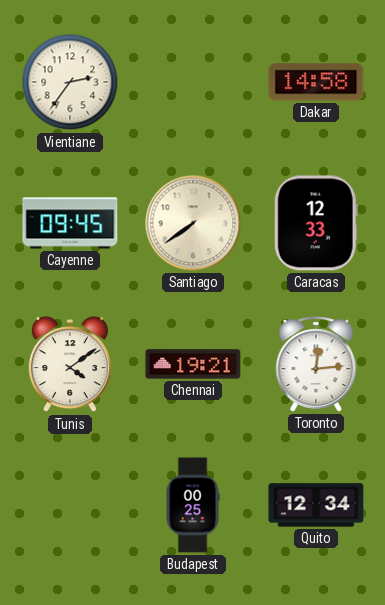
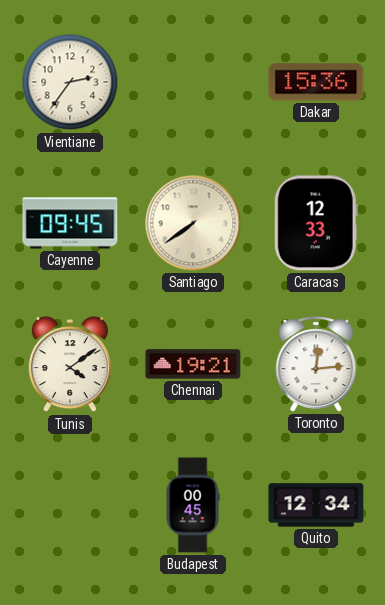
Dakar: 14:58 -> 15:36 (316, 82)
Budapest: 00:25 -> 00:45 (193, 505)
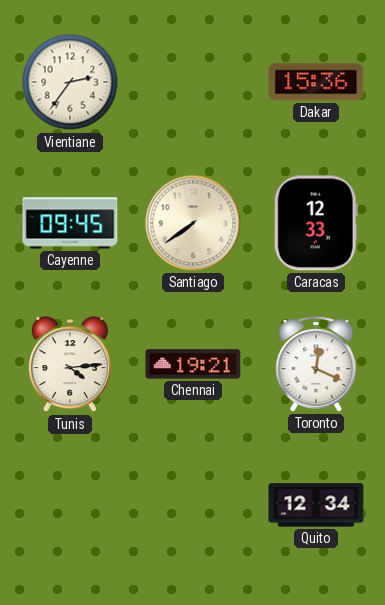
Tunis: 4:09 -> 4:14 (70, 365)
Toronto: 12:14 -> 12:19 (316, 364)
Budapest: 00:45 -> none (193, 505)
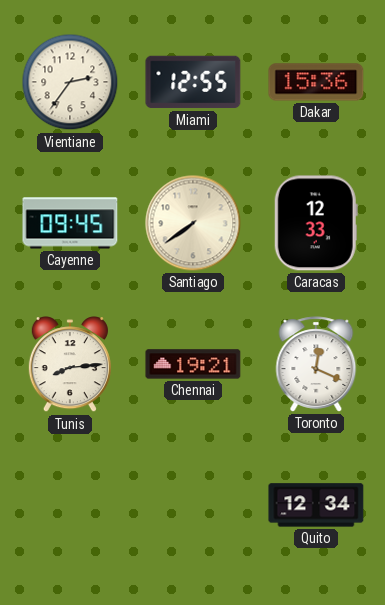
Miami: none -> 12:55 (193, 82)
Tunis: 4:14 -> 8:14 (70, 365)
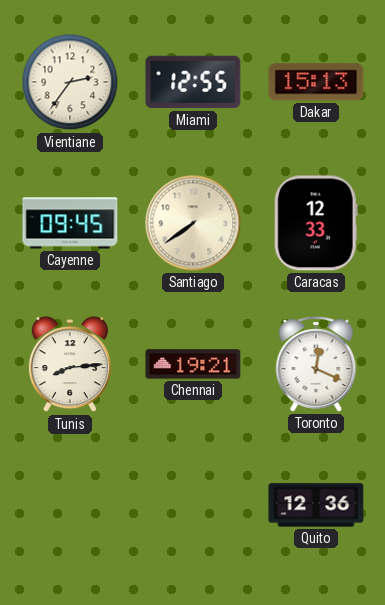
Dakar: 15:36 -> 15:13 (316, 82)
Quito: 12:34 -> 12:36 (316, 505)
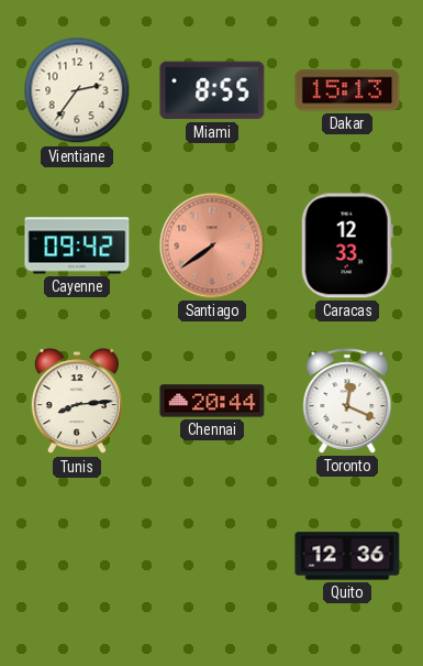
Miami: 12:55 -> 8:55 (212, 90)
Cayenne: 09:45 -> 09:42 (77, 245)
Santiago dial: cream -> salmon (212, 245)
Chennai: 19:21 -> 20:44 (212, 401)
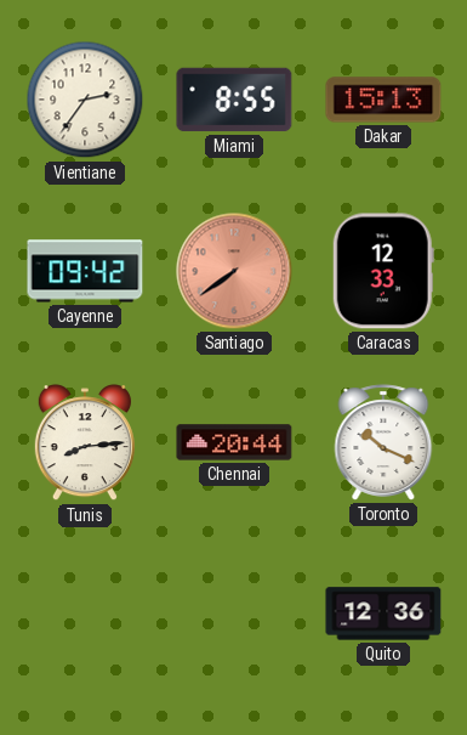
Toronto: 12:19 -> 10:19 (383, 442)
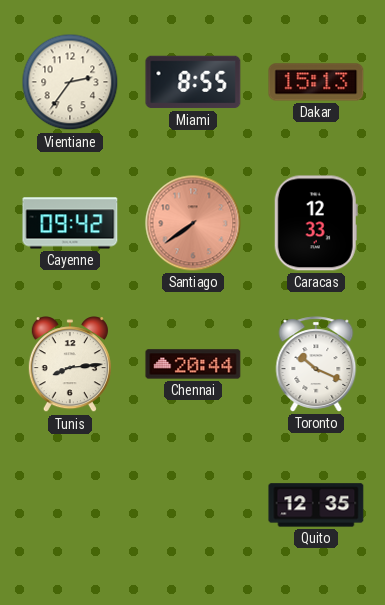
Quito: 12:36 -> 12:35 (316, 505)
